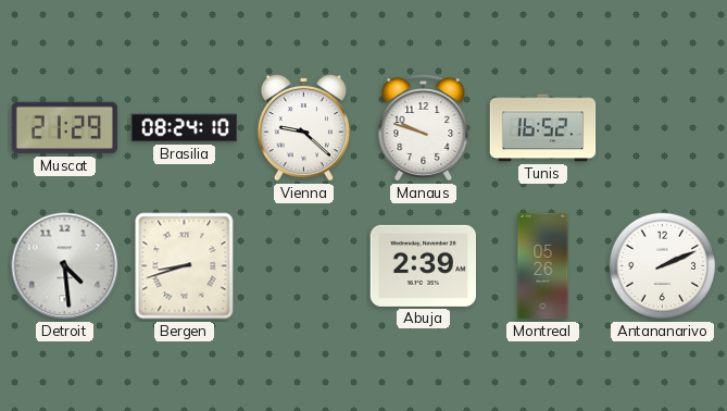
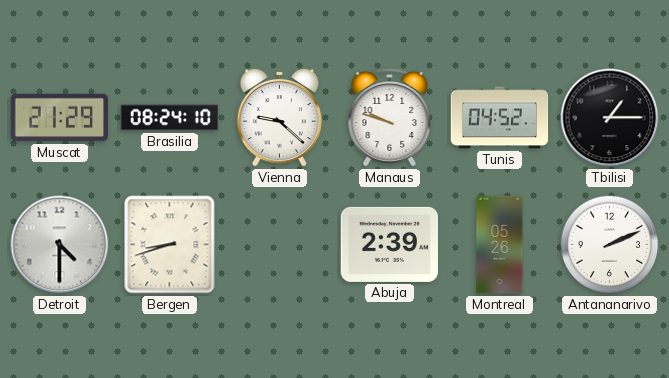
Tunis: 16:52 -> 04:52 (500, 118)
Tbilisi: none -> 1:15 (610, 118)
Detroit: 4:29 -> 4:30 (60, 245)
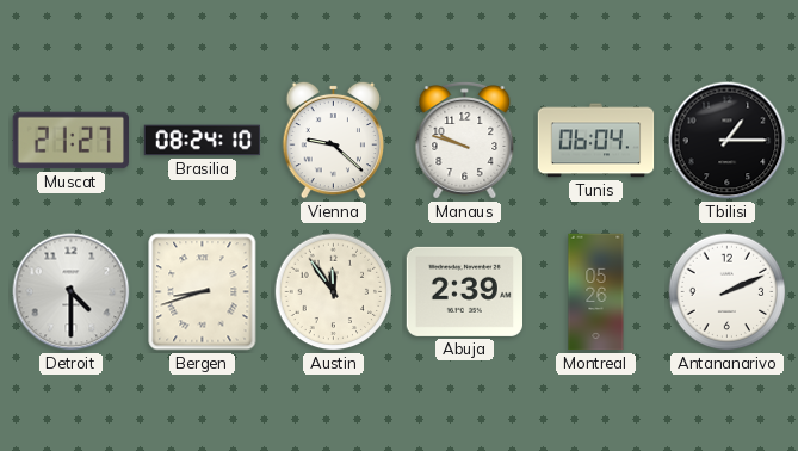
Muscat: 21:29 -> 21:27 (72, 141)
Tunis: 04:52 -> 06:04 (596, 141)
Austin: none -> 11:54 (334, 292)
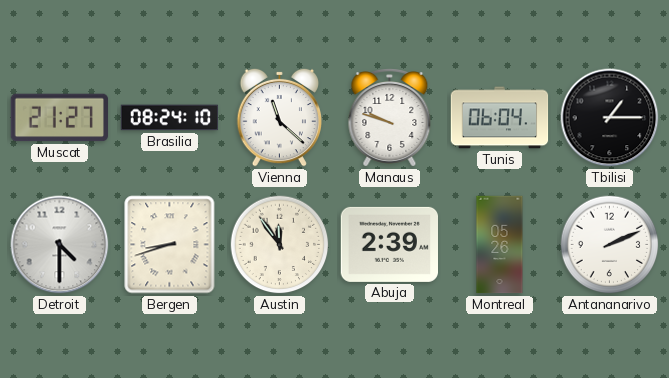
Vienna: 9:22 -> 11:22 (279, 117)
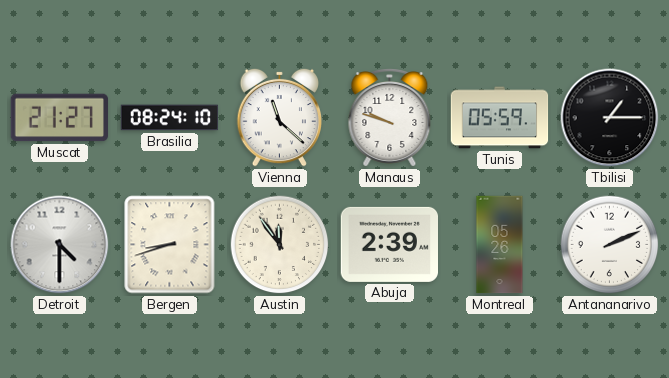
Tunis: 06:04 -> 05:59 (500, 118)
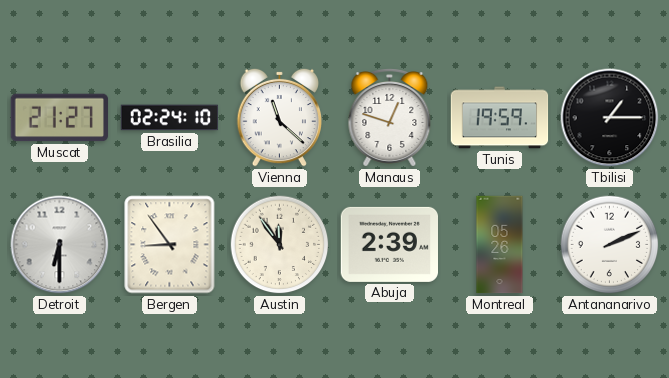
Brasilia: 08:24 -> 02:24 (170, 118)
Manaus: 9:48 -> 12:48 (390, 118)
Tunis: 05:59 -> 19:59 (500, 118)
Detroit: 4:30 -> 6:30 (60, 245)
Bergen: 8:42 -> 8:54 (170, 245)
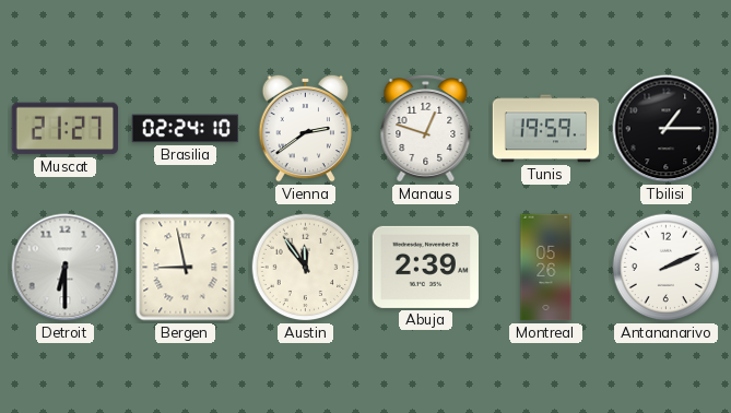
Vienna: 11:22 -> 2:39 (305, 128)
Bergen: 8:54 -> 8:58 (186, 268)
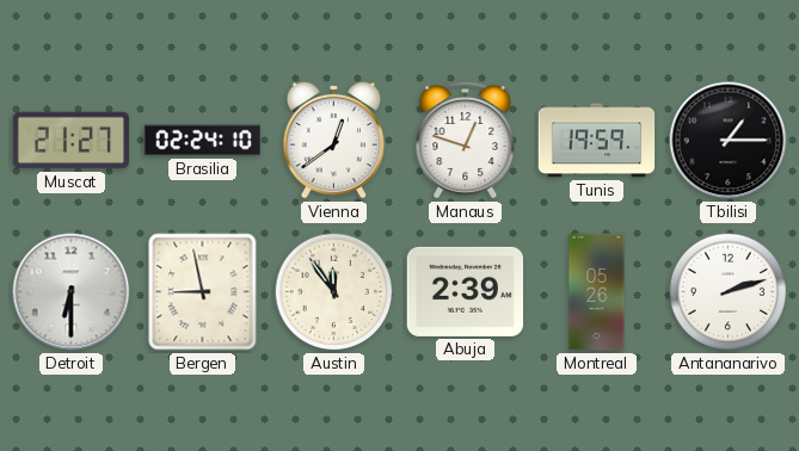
Vienna: 2:39 -> 12:39 (333, 140)
Antananarivo: 2:11 -> 2:12 (729, 292)
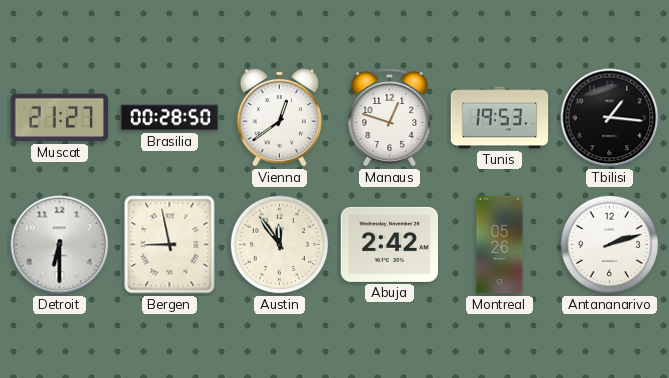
Brasilia: 02:24 -> 00:28 (170, 118)
Tunis: 19:59 -> 19:53 (500, 118)
Tbilisi: 1:15 -> 1:16 (610, 118)
Abuja: 2:39 -> 2:42 (390, 244)
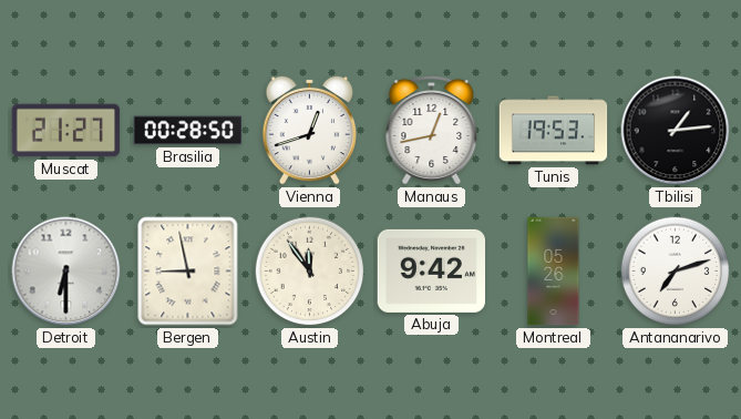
Vienna: 12:39 -> 12:42 (309, 130)
Manaus: 12:48 -> 12:43 (432, 131)
Tbilisi: 1:16 -> 1:14 (676, 131)
Abuja: 2:42 -> 9:42 (432, 270)
Antananarivo: 2:12 -> 7:12 (676, 272)
